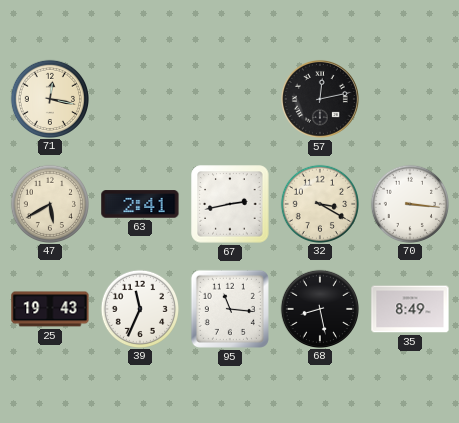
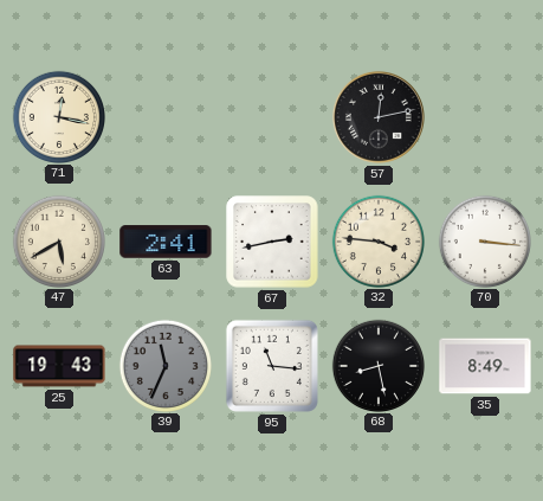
32: 3:20 -> 3:46 (377, 240)
39 dial: white -> grey (164, 365)
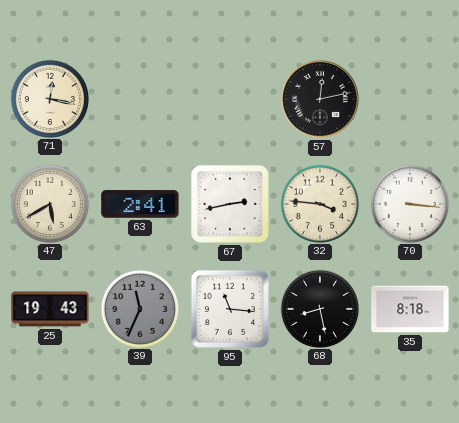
35: 8:49 -> 8:18 (410, 309)
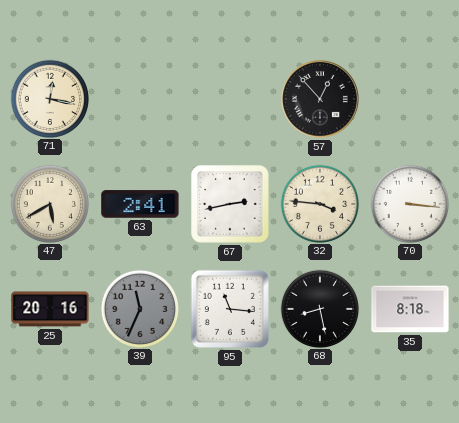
57: 12:13 -> 12:53 (320, 99)
25: 19:43 -> 20:16 (50, 309)
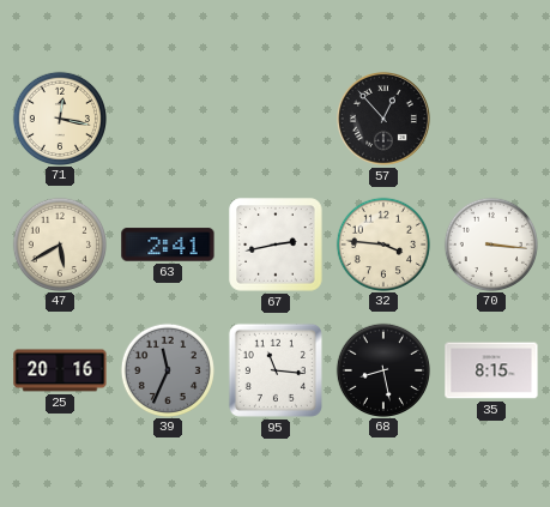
35: 8:18 -> 8:15 (491, 370)
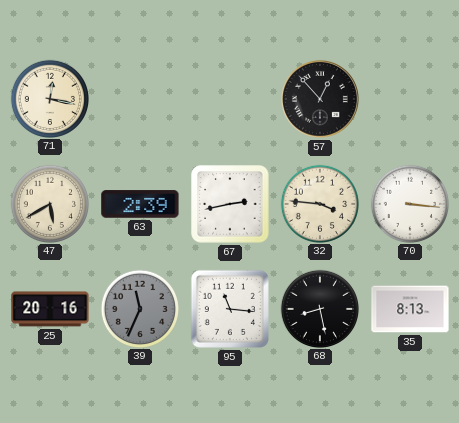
63: 2:41 -> 2:39 (140, 204)
35: 8:15 -> 8:13 (410, 309)
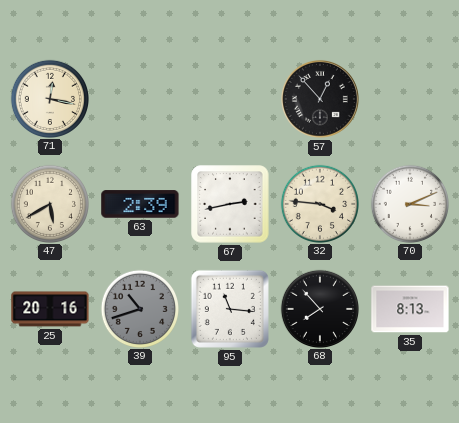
70: 3:16 -> 3:11 (409, 203)
39: 11:34 -> 10:42 (139, 308)
68: 8:28 -> 7:53 (319, 308)
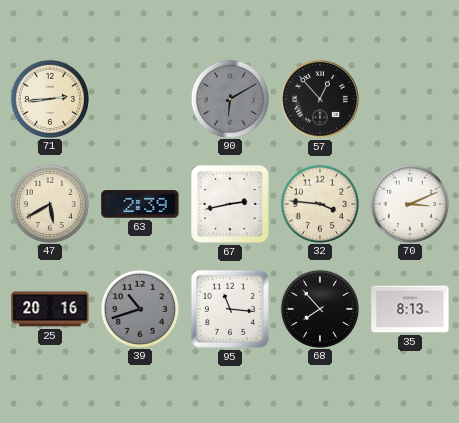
71: 12:17 -> 2:44 (49, 98)
90: none -> 6:10 (229, 98)
